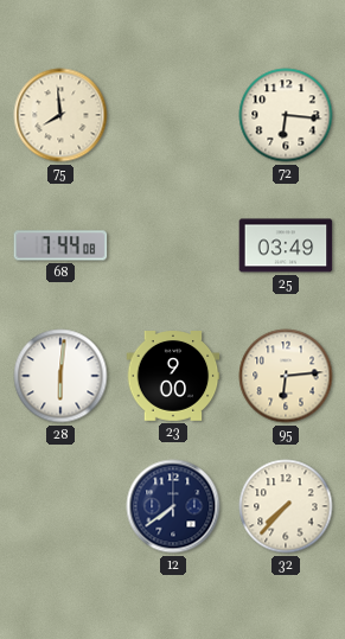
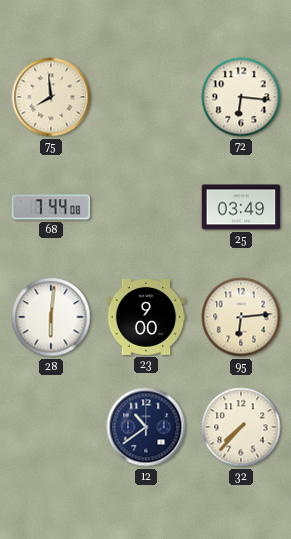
12: 7:39 -> 10:39 (146, 427)
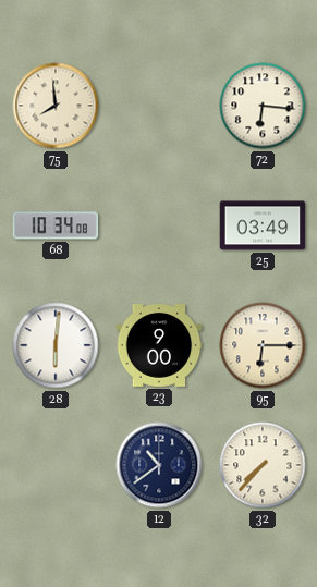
68: 7:44 -> 10:34 (56, 225)
95: 6:14 -> 6:15 (263, 345)
